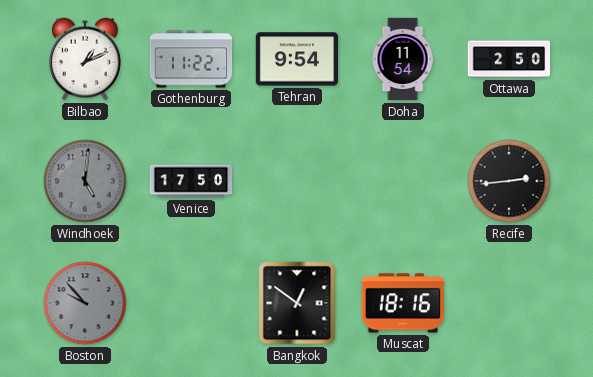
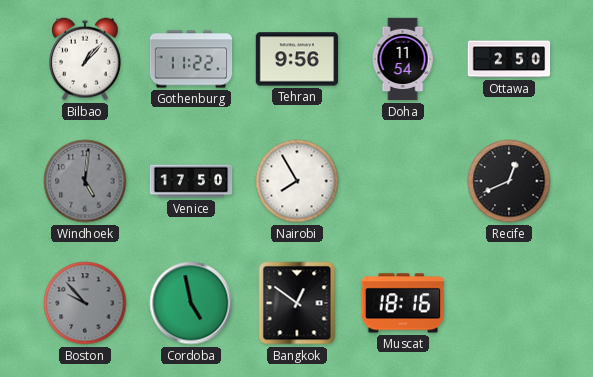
Bilbao: 1:11 -> 1:07 (86, 59)
Tehran: 9:54 -> 9:56 (297, 59)
Nairobi: none -> 7:55 (297, 181)
Recife: 2:44 -> 12:41 (509, 181)
Cordoba: none -> 4:58 (191, 303)
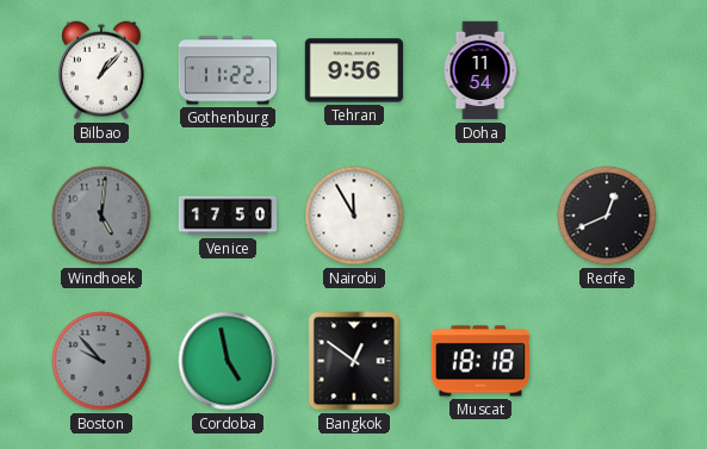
Ottawa: 2:50 -> none (509, 59)
Nairobi: 7:55 -> 11:55 (354, 216)
Muscat: 18:16 -> 18:18 (480, 361)
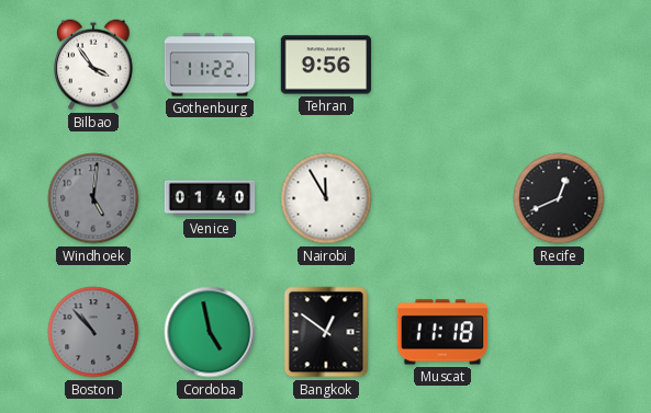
Bilbao: 1:07 -> 3:54 (94, 65)
Doha: 11:54 -> none (480, 70)
Venice: 17:50 -> 01:40 (210, 198)
Boston: 9:53 -> 10:53 (93, 332)
Muscat: 18:18 -> 11:18 (442, 332)
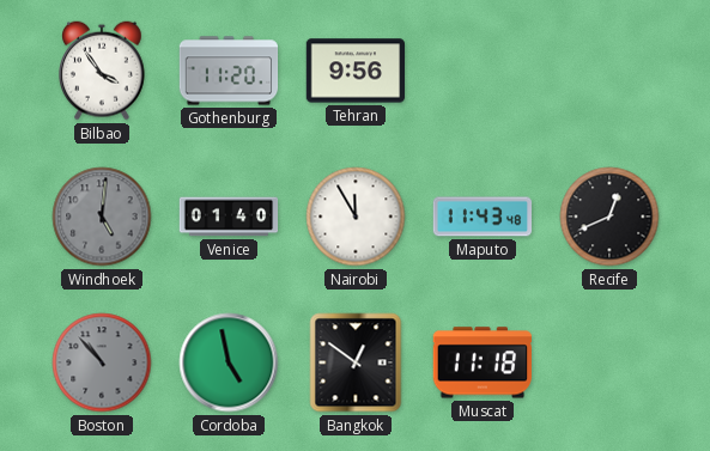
Gothenburg: 11:22 -> 11:20 (229, 71)
Maputo: none -> 11:43 (483, 217)
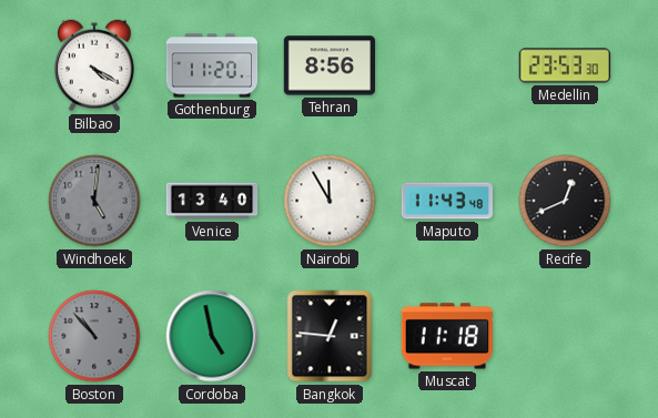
Bilbao: 3:54 -> 4:20 (95, 65)
Tehran: 9:56 -> 8:56 (330, 65)
Medellin: none -> 23:53 (565, 65)
Venice: 01:40 -> 13:40 (212, 201)
Bangkok: 12:51 -> 12:46 (330, 336)
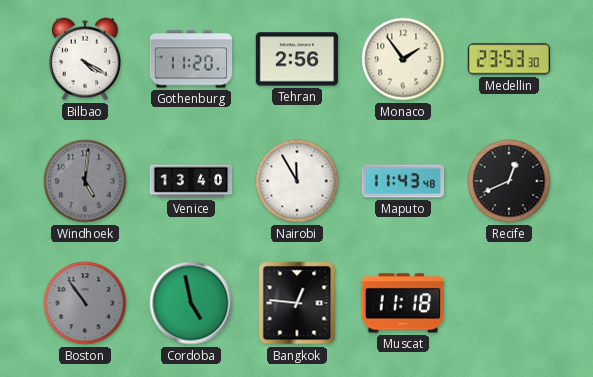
Tehran: 8:56 -> 2:56 (297, 59)
Monaco: none -> 1:54 (403, 59)
Boston: 10:53 -> 10:54 (85, 303)
